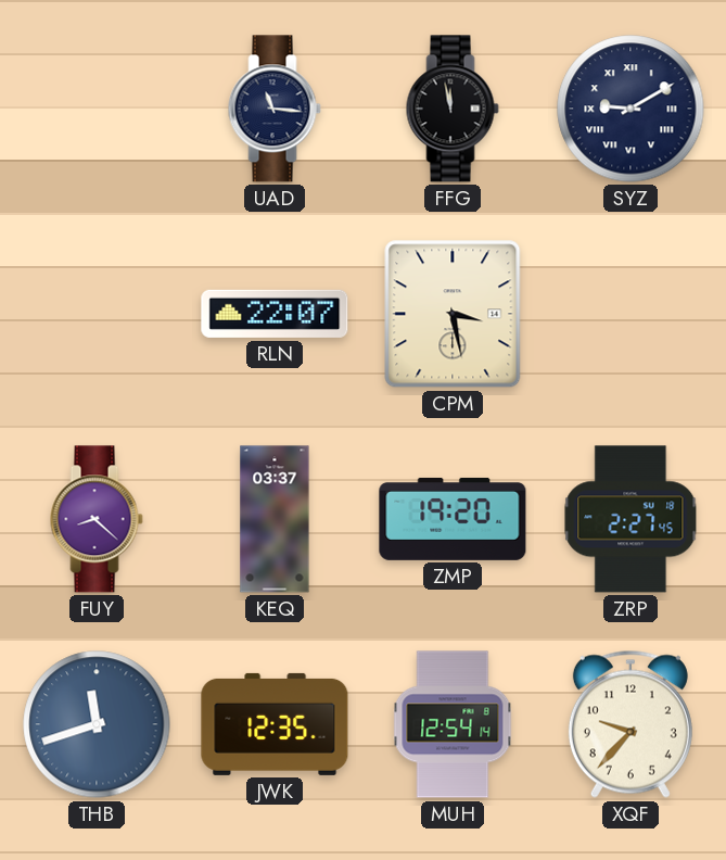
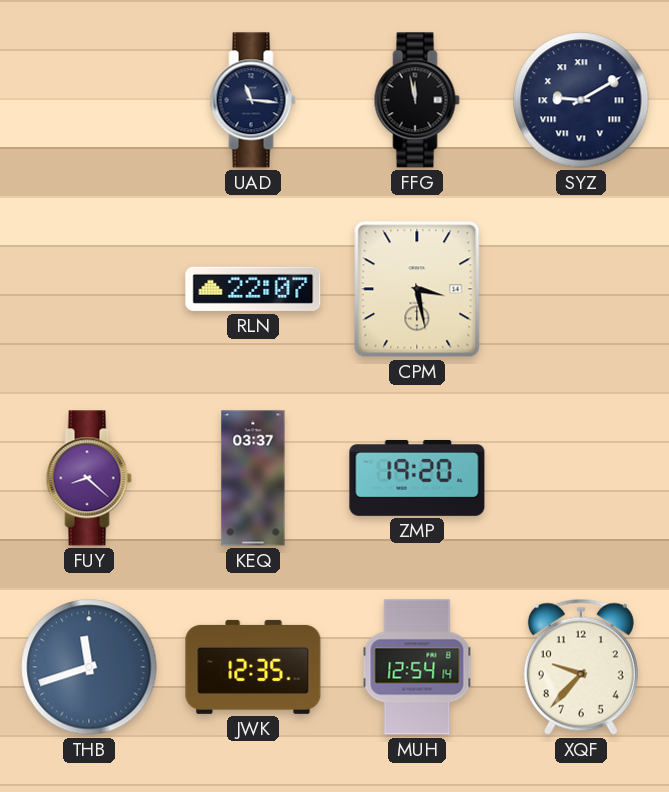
ZRP: 2:27 -> none (631, 519)
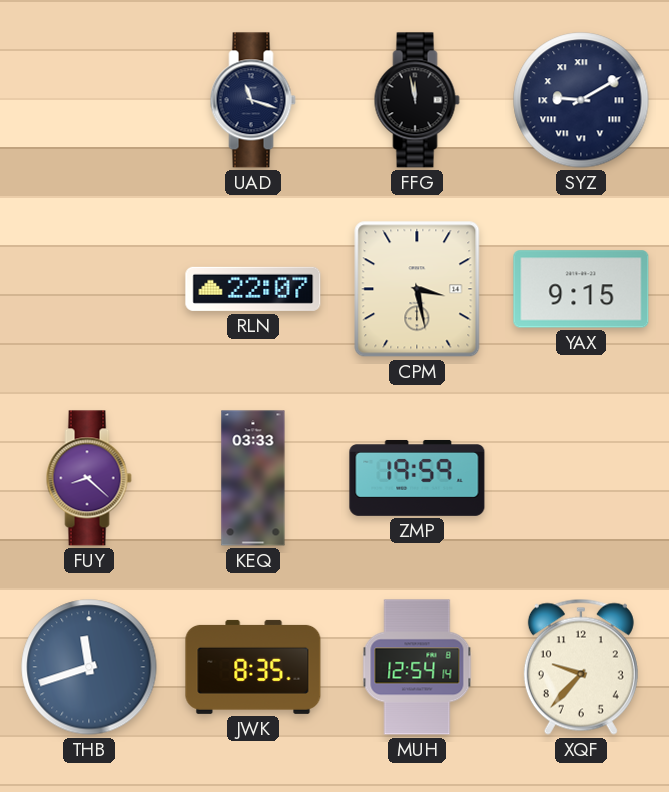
UAD: 11:16 -> 11:18 (253, 100)
YAX: none -> 9:15 (581, 289)
KEQ: 03:37 -> 03:33 (253, 478)
ZMP: 19:20 -> 19:59 (417, 478)
JWK: 12:35 -> 8:35 (253, 667)
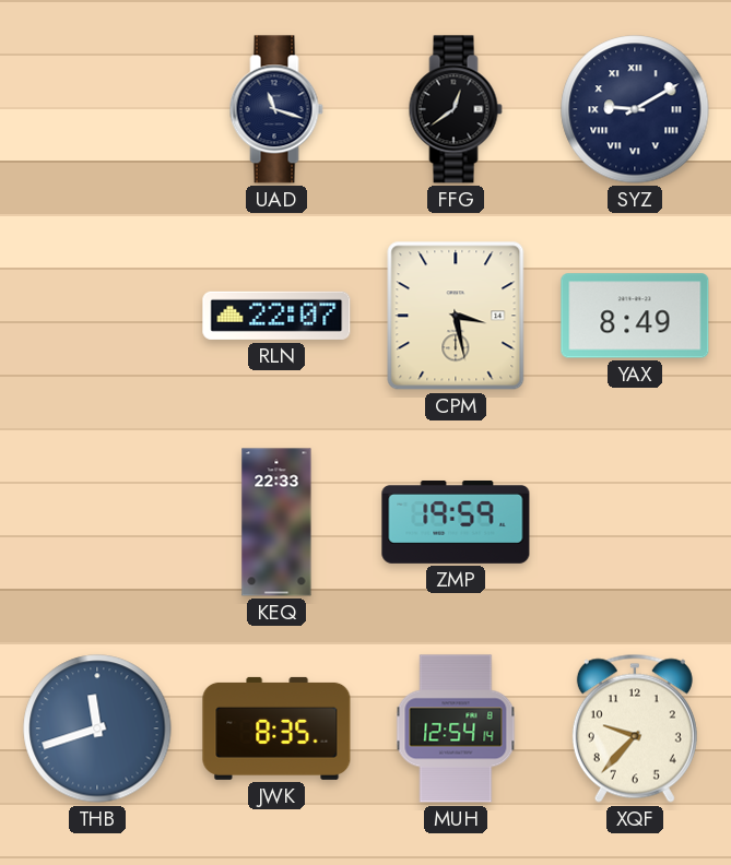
FFG: 11:58 -> 12:39 (456, 109)
YAX: 9:15 -> 8:49 (635, 316)
FUY: 8:22 -> none (89, 478)
KEQ: 03:33 -> 22:33 (276, 522)
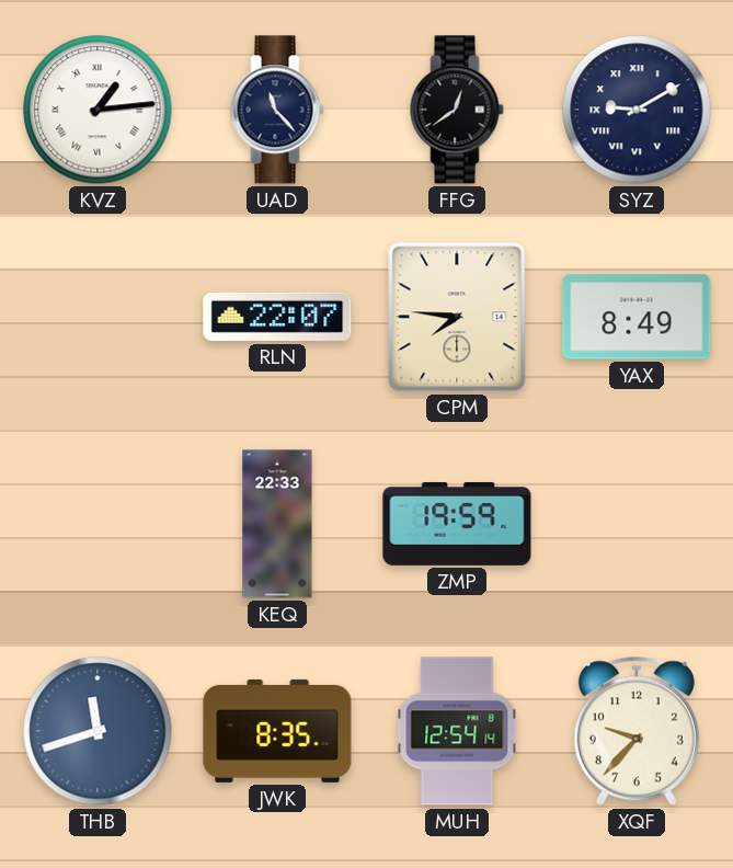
KVZ: none -> 1:14 (98, 110)
UAD: 11:18 -> 11:23 (277, 110)
CPM: 3:28 -> 7:46 (457, 317)
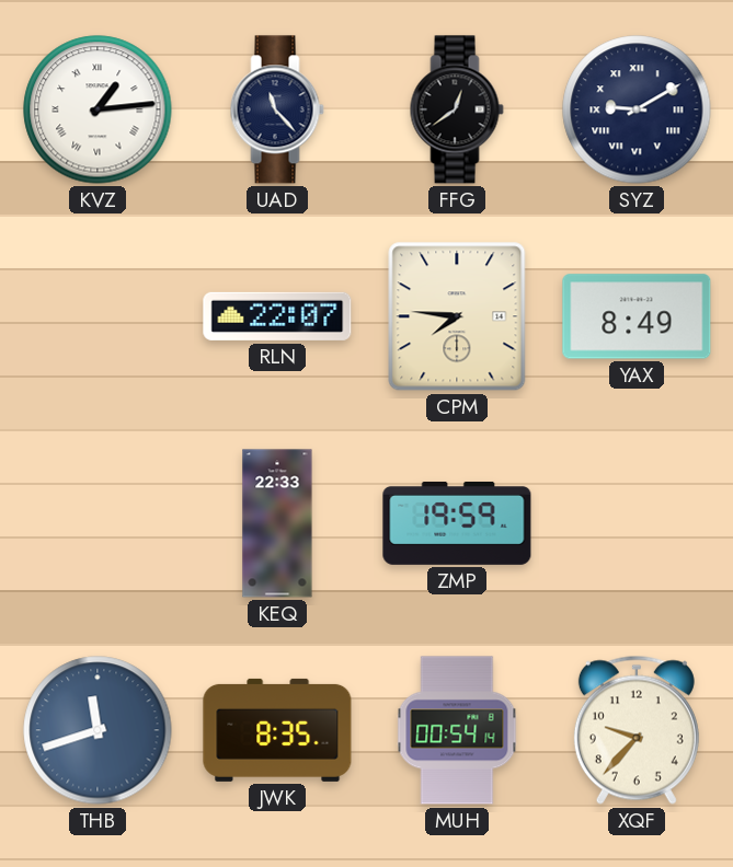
MUH: 12:54 -> 00:54 (457, 730)
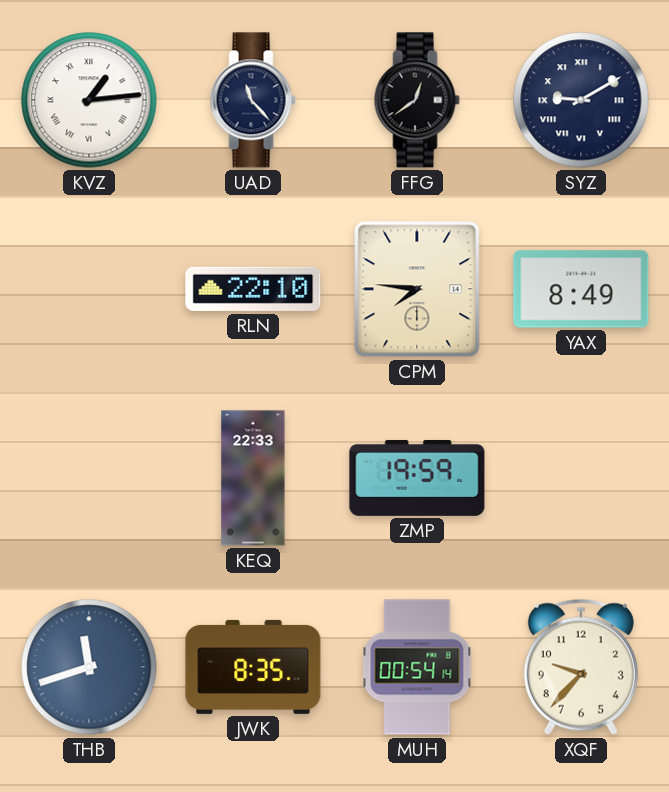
RLN: 22:07 -> 22:10 (253, 289)
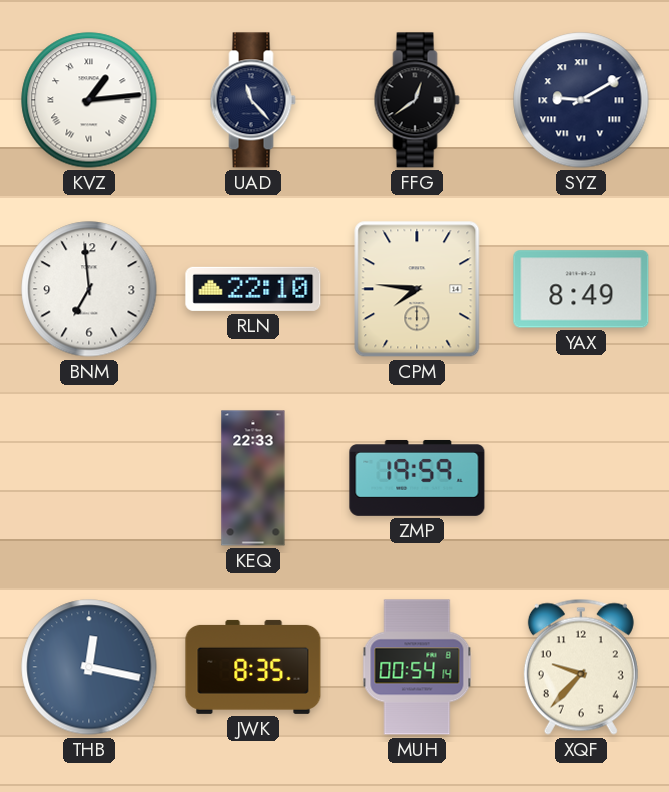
BNM: none -> 6:59 (89, 289)
THB: 11:42 -> 12:17 (89, 667)
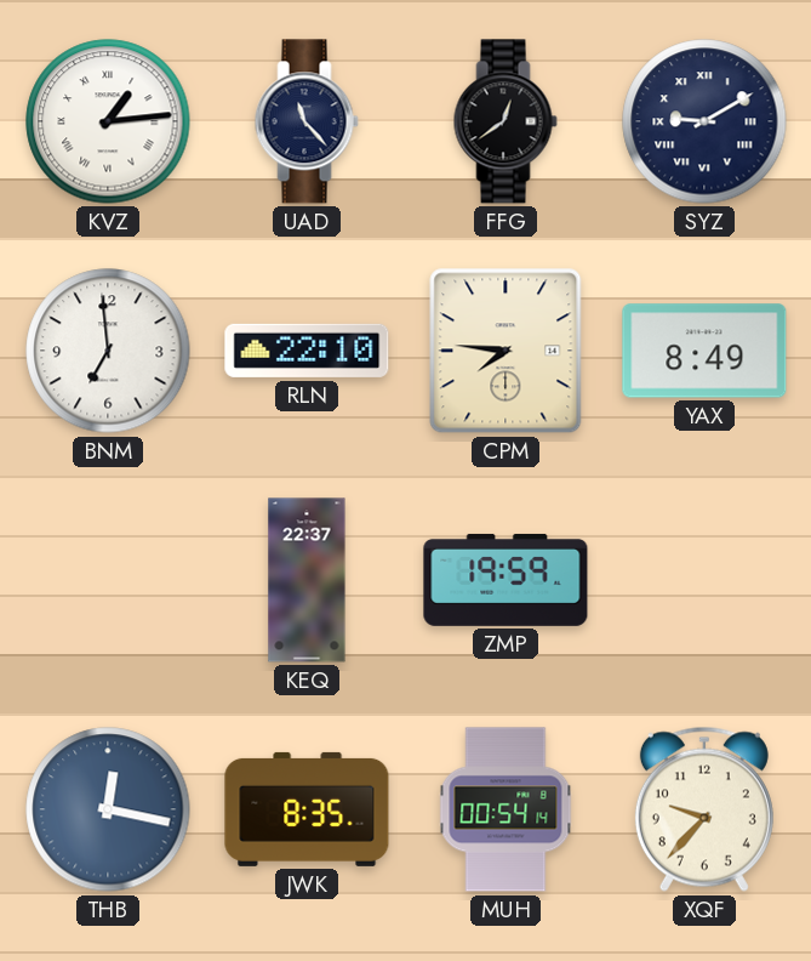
KEQ: 22:33 -> 22:37 (307, 580)
